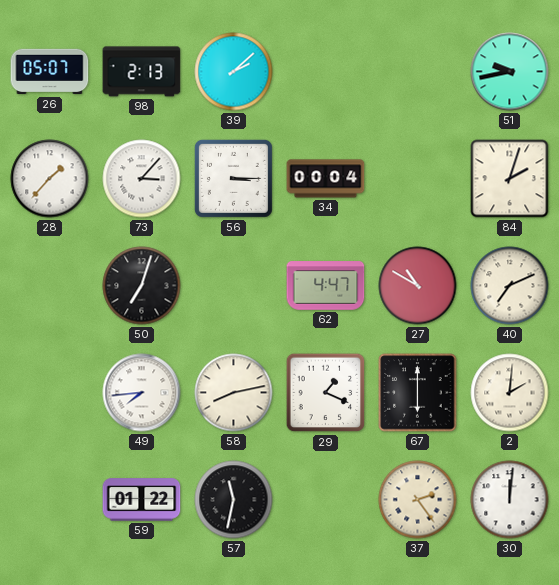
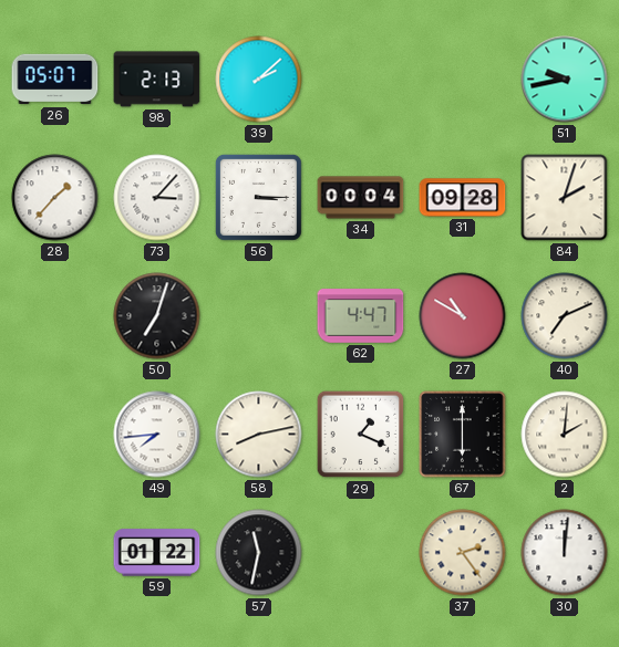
31: none -> 09:28 (463, 198)
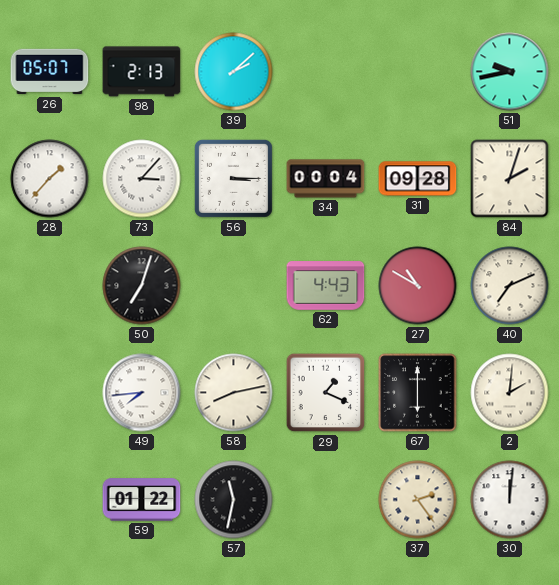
62: 4:47 -> 4:43 (326, 286)
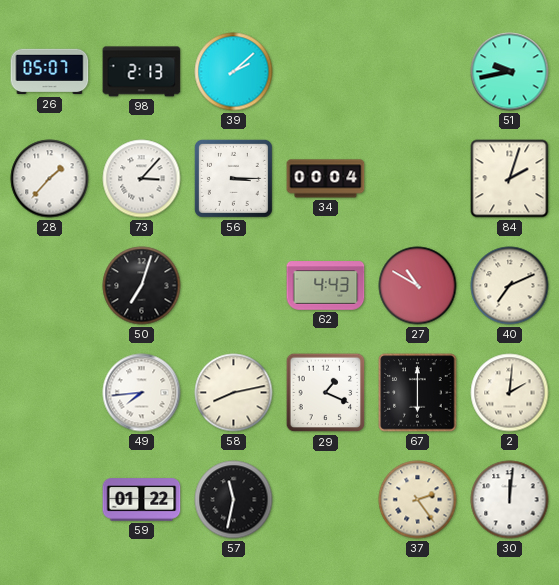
31: 09:28 -> none (418, 179)
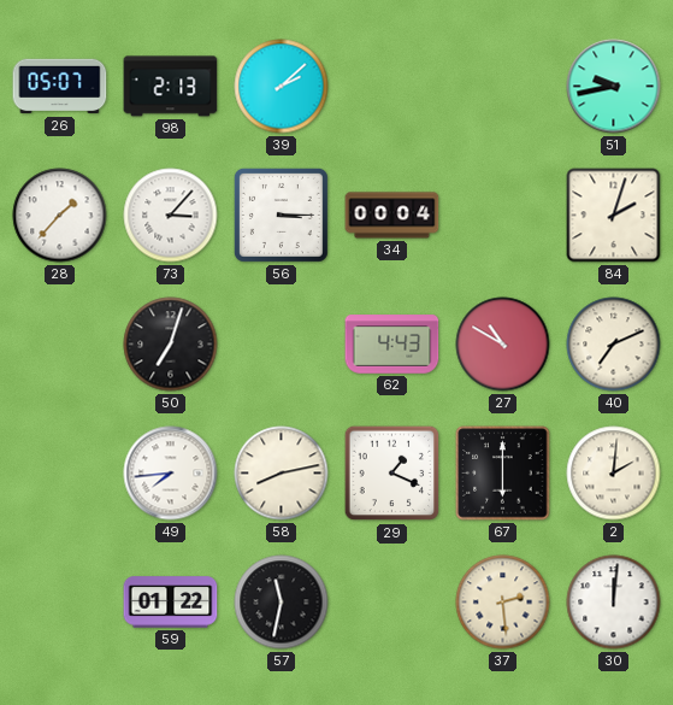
37: 2:24 -> 2:29 (503, 603)
